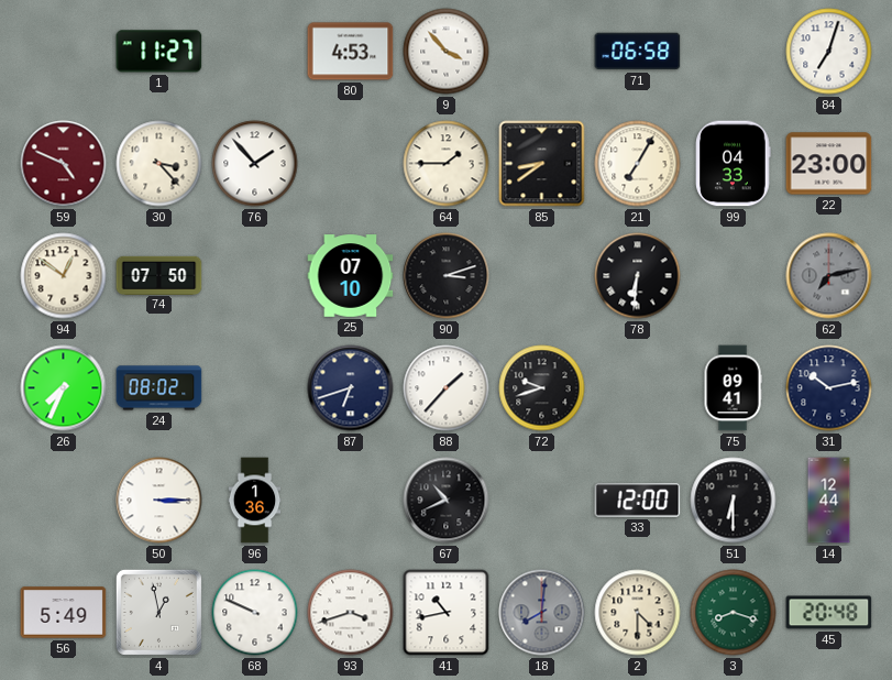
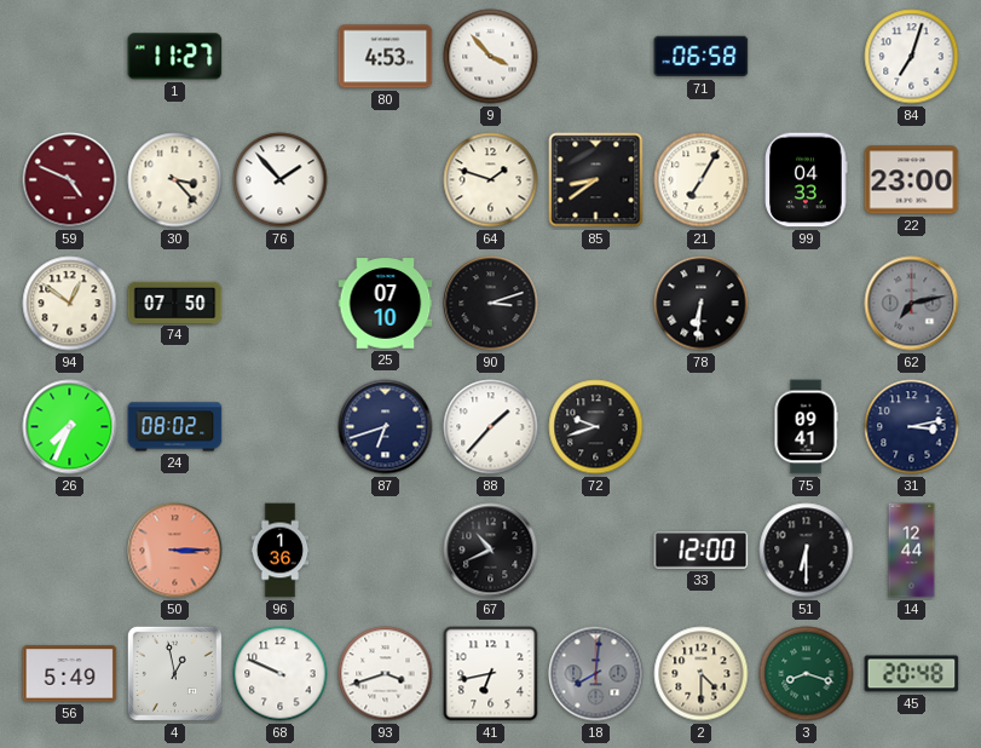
64: 1:45 -> 1:48 (491, 180)
31: 10:13 -> 3:13 (912, 427)
50 dial: white -> salmon (175, 551)
41: 10:43 -> 6:43 (491, 674)
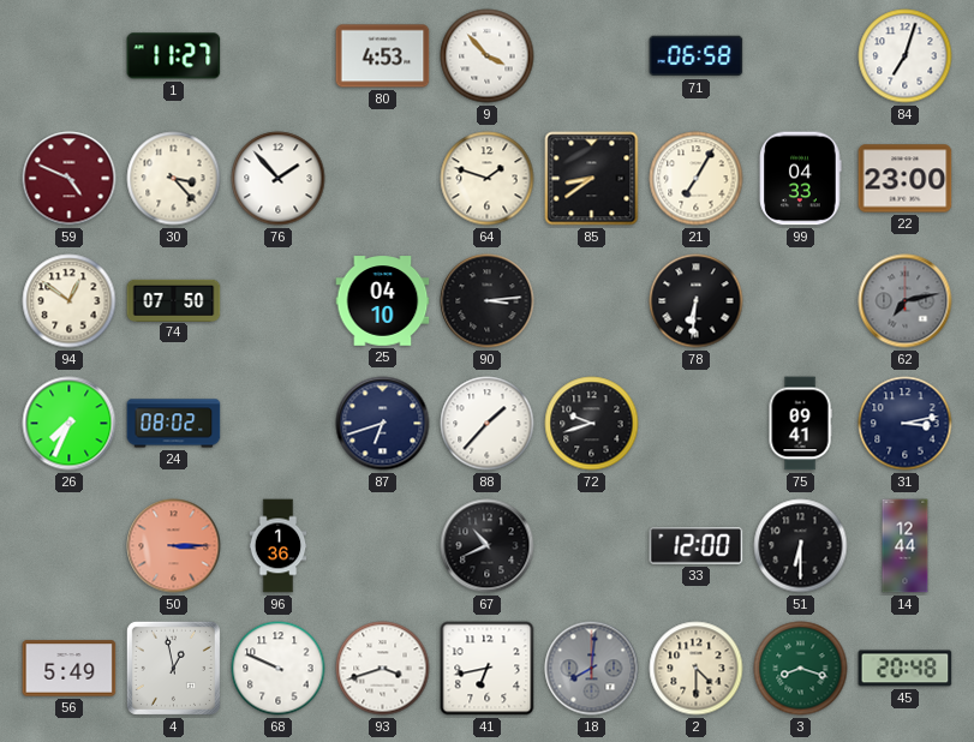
25: 07:10 -> 04:10 (383, 301)
90: 3:12 -> 3:14 (488, 301)
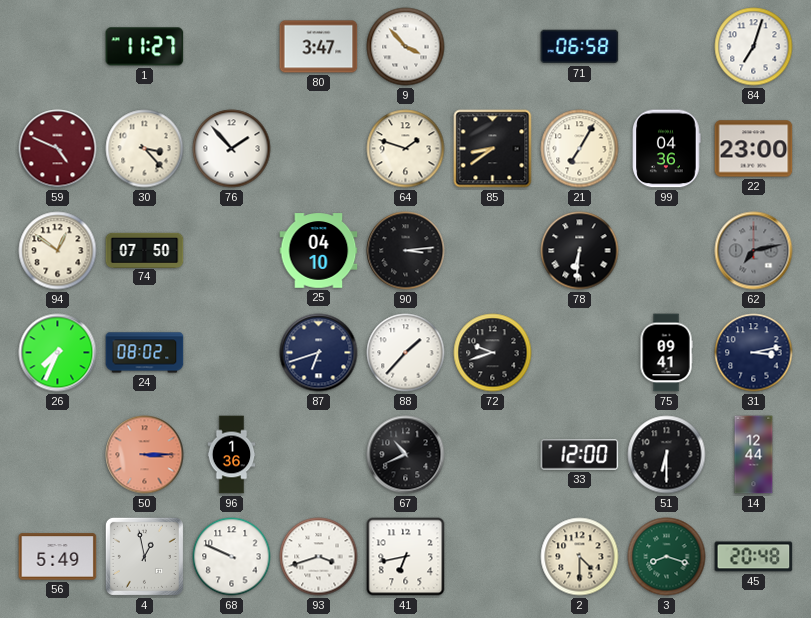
80: 4:53 -> 3:47 (319, 47)
99: 04:33 -> 04:36 (667, 149)
18: 8:01 -> none (592, 669)
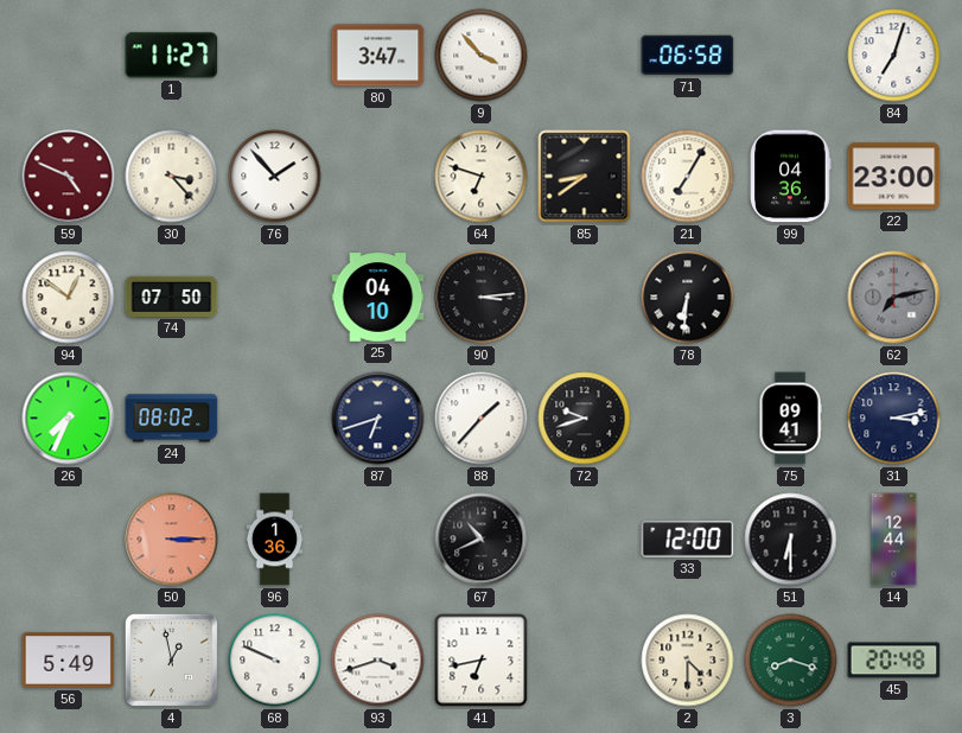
64: 1:48 -> 6:48 (482, 177)
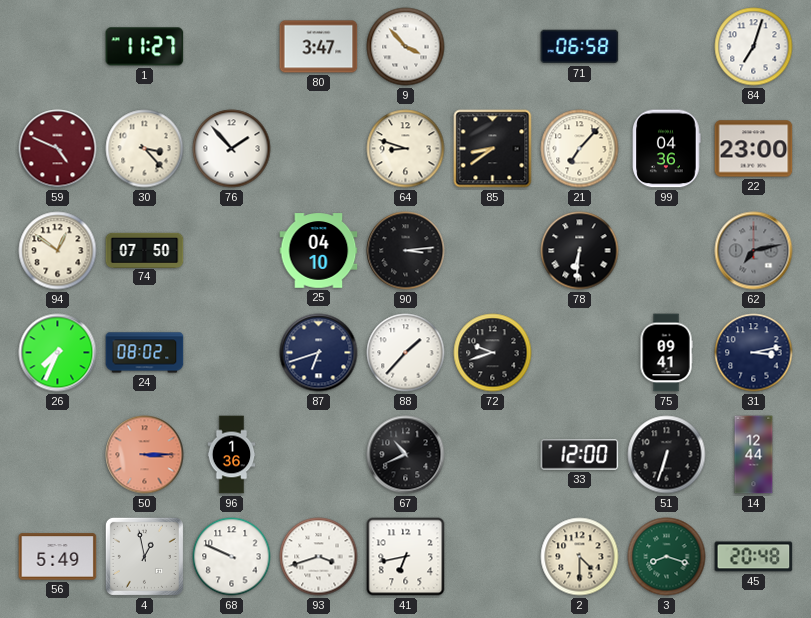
64: 6:48 -> 8:48 (406, 149)
21: 7:05 -> 7:07 (580, 149)
51: 6:30 -> 6:33 (667, 455)
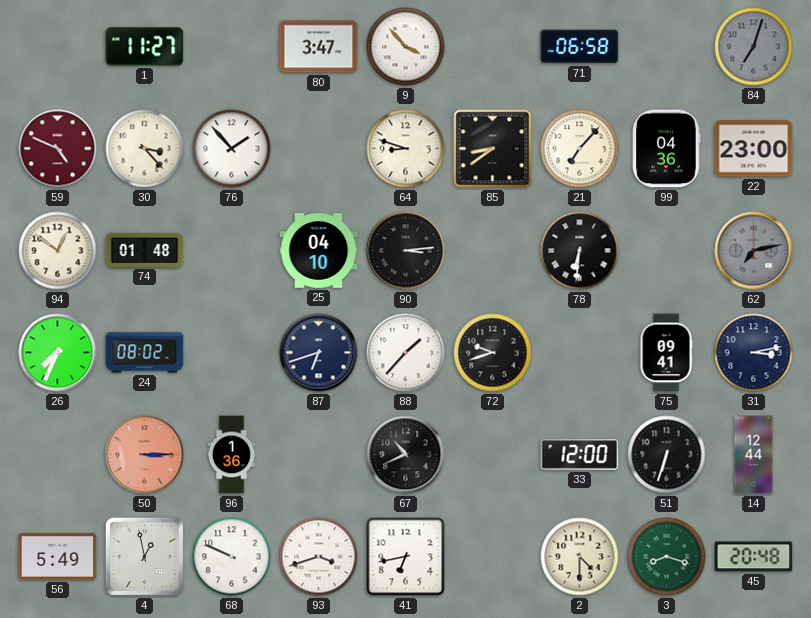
84 dial: white -> grey (754, 47)
74: 07:50 -> 01:48 (145, 250)
